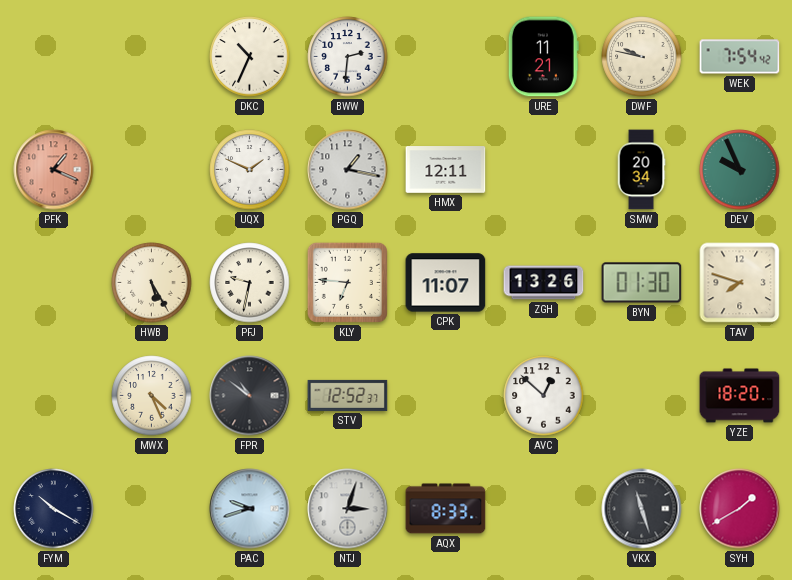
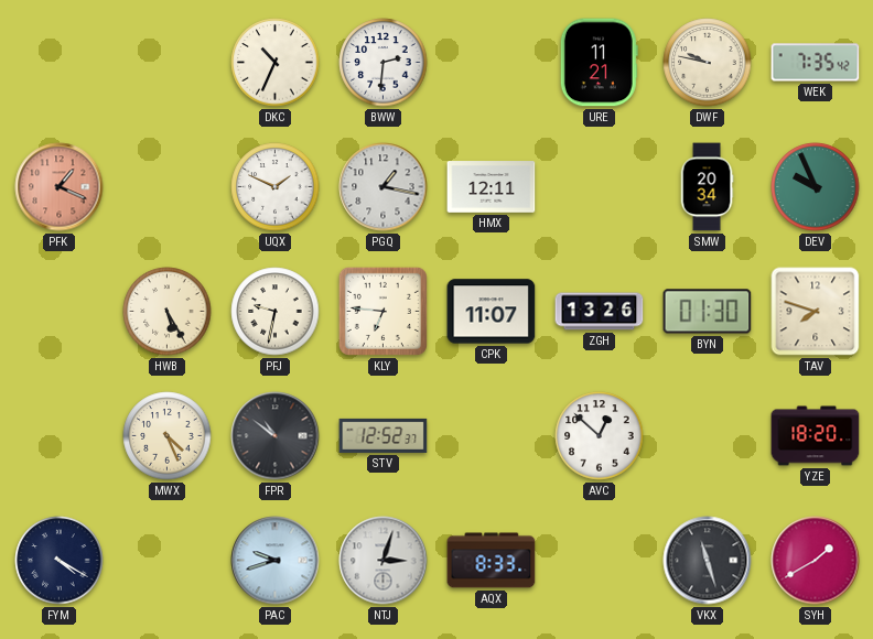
WEK: 7:54 -> 7:35 (816, 63)
FYM: 10:20 -> 4:20 (60, 561)
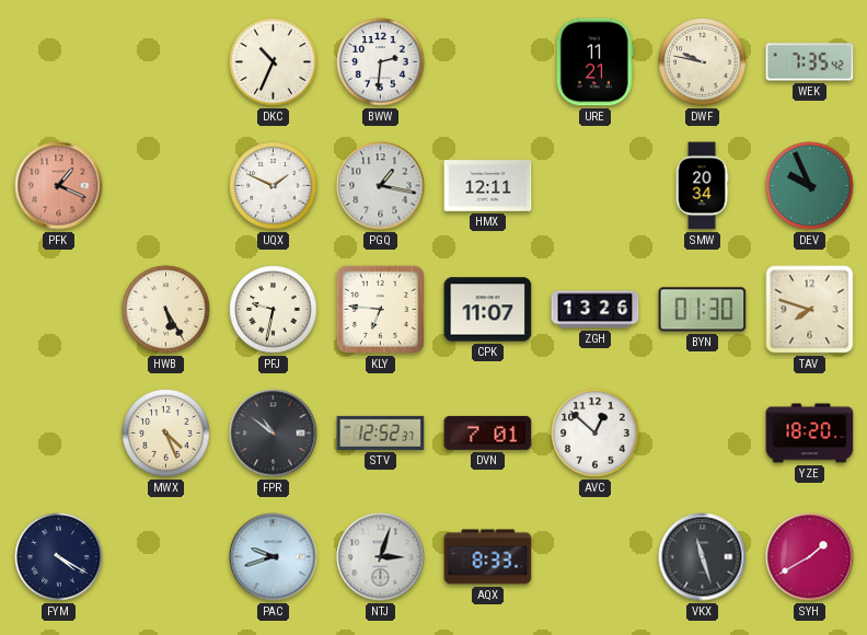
DVN: none -> 7:01 (488, 432)
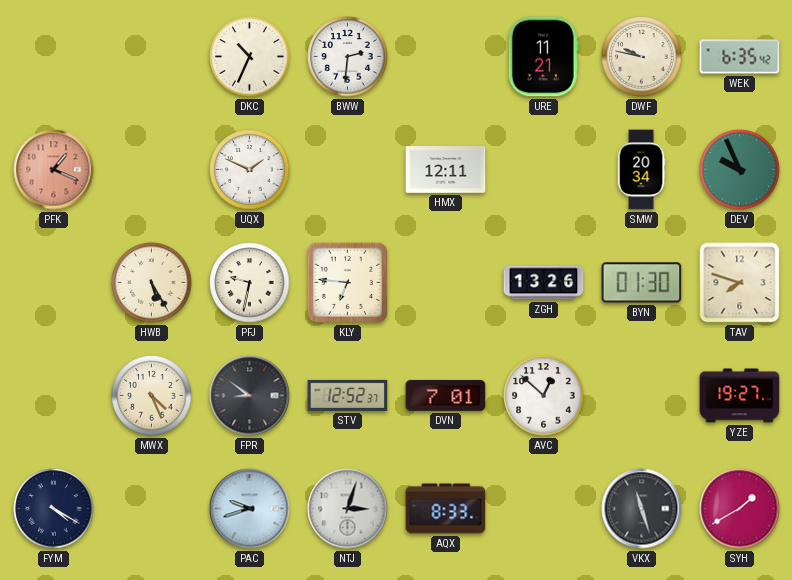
WEK: 7:35 -> 6:35 (740, 57)
PGQ: 1:17 -> none (381, 186)
CPK: 11:07 -> none (488, 310)
FPR: 10:51 -> 8:51 (250, 396)
YZE: 18:20 -> 19:27 (740, 396)
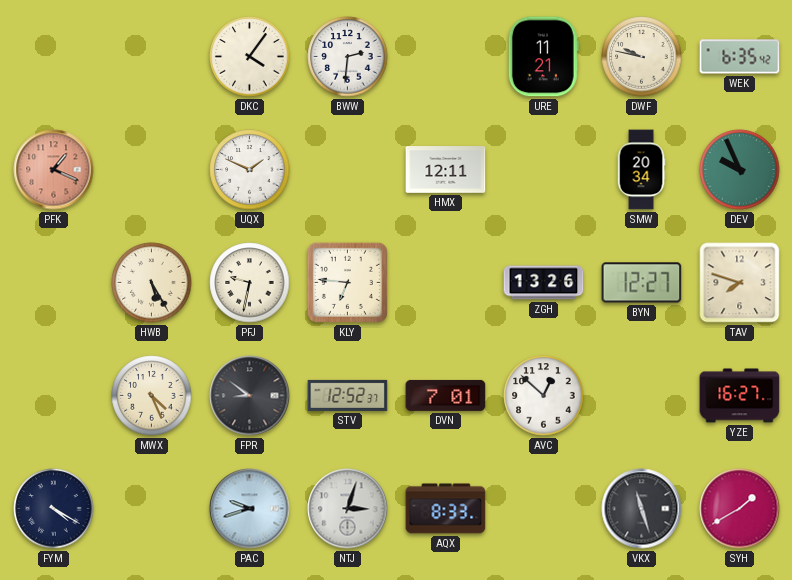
DKC: 10:34 -> 4:06 (250, 57)
BYN: 01:30 -> 12:27 (642, 283)
YZE: 19:27 -> 16:27 (740, 396)
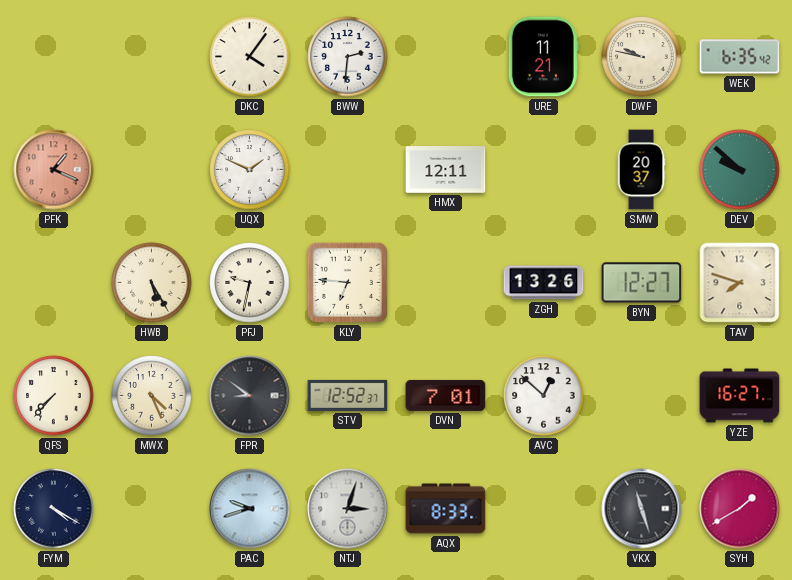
SMW: 20:34 -> 20:37 (641, 170)
DEV: 9:56 -> 9:52 (740, 170)
QFS: none -> 7:37 (54, 396)
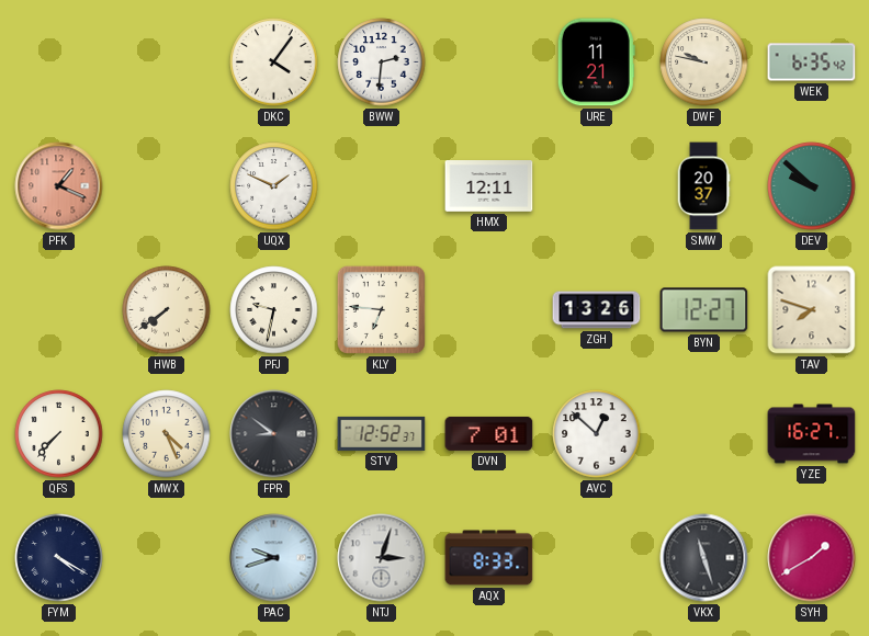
HWB: 5:25 -> 7:39 (167, 310)
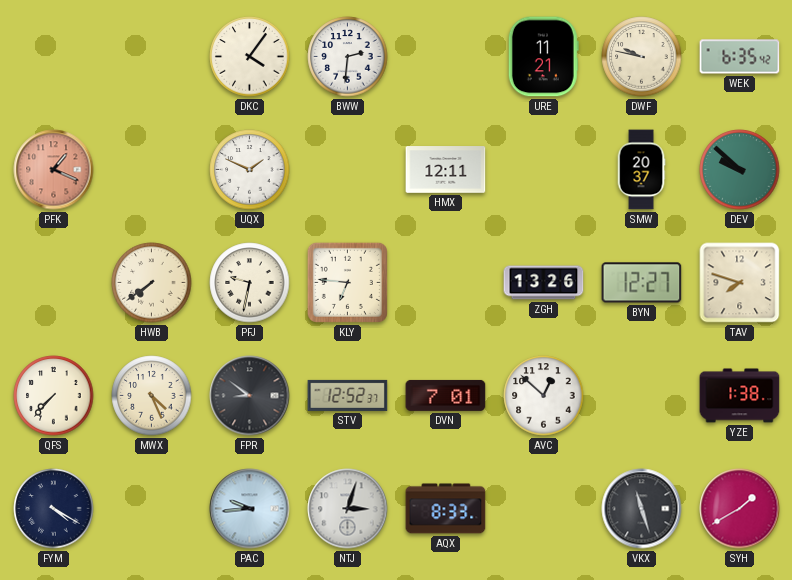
YZE: 16:27 -> 1:38 (740, 396)
PAC: 9:42 -> 9:44 (250, 509)
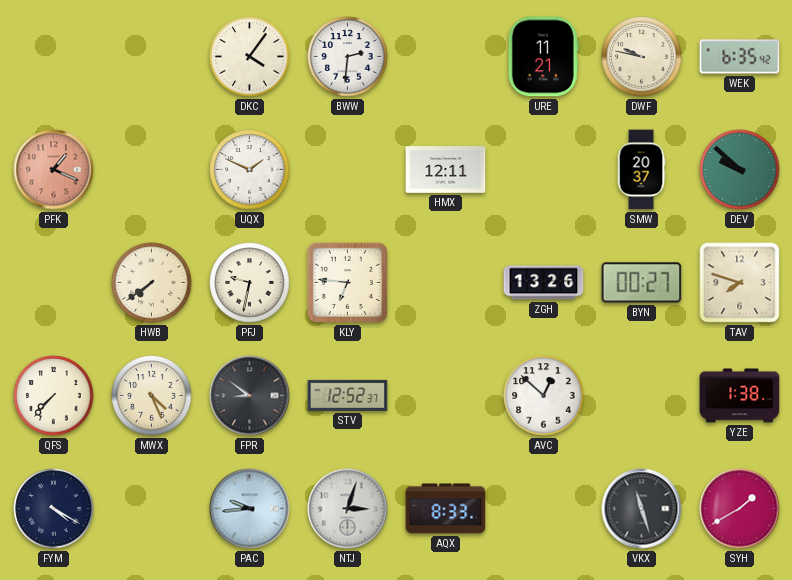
BYN: 12:27 -> 00:27 (642, 283)
DVN: 7:01 -> none (446, 395)
